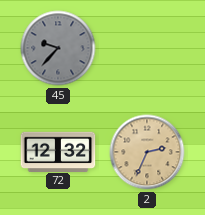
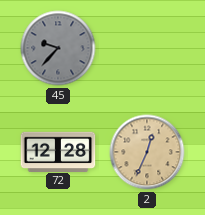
72: 12:32 -> 12:28 (58, 151)
2: 2:34 -> 12:34 (147, 152)
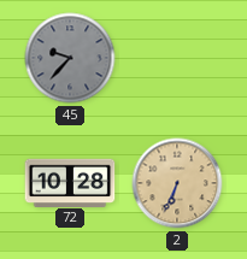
72: 12:28 -> 10:28 (70, 182)
2: 12:34 -> 6:34 (177, 183)
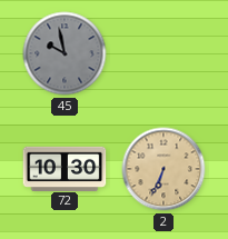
45: 9:37 -> 9:58 (65, 53)
72: 10:28 -> 10:30 (65, 168)
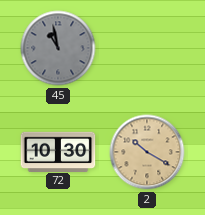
45: 9:58 -> 10:58 (58, 48)
2: 6:34 -> 10:20 (147, 152)
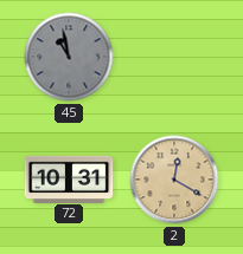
72: 10:30 -> 10:31 (69, 178)
2: 10:20 -> 12:20 (174, 180)
